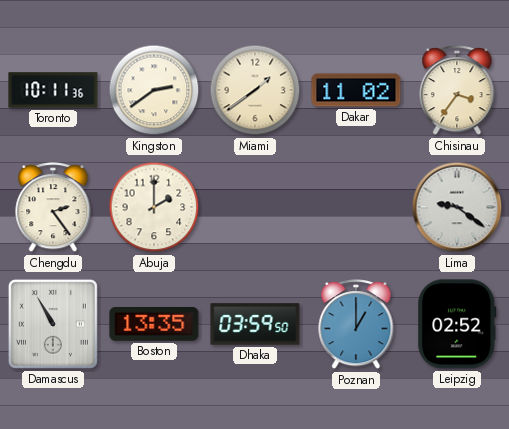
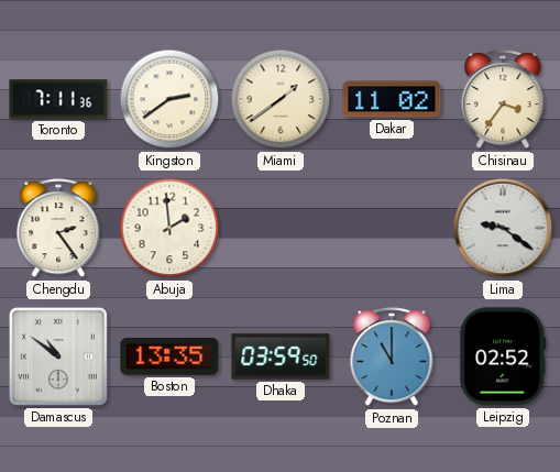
Toronto: 10:11 -> 7:11 (58, 99)
Abuja: 2:00 -> 1:59 (169, 228)
Damascus: 10:55 -> 10:51 (58, 356)
Poznan: 1:00 -> 11:00 (392, 358)
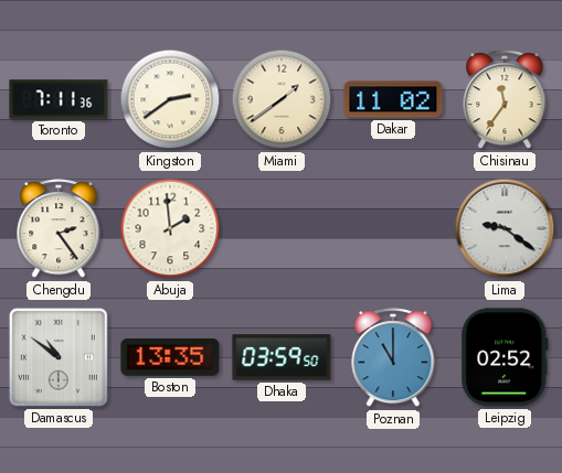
Chisinau: 3:36 -> 11:36 (505, 100)
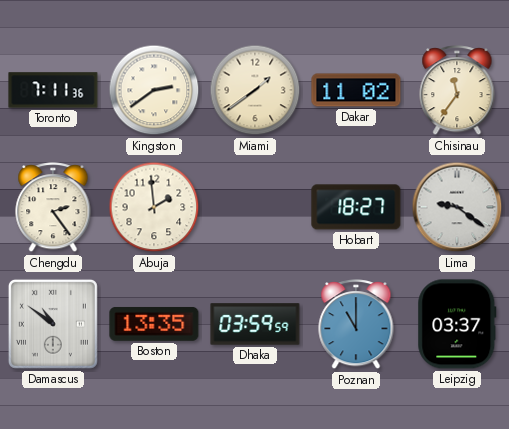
Hobart: none -> 18:27 (356, 207)
Dhaka: 03:59:50 -> 03:59:59 (255, 324)
Leipzig: 02:52 -> 03:37 (457, 324)
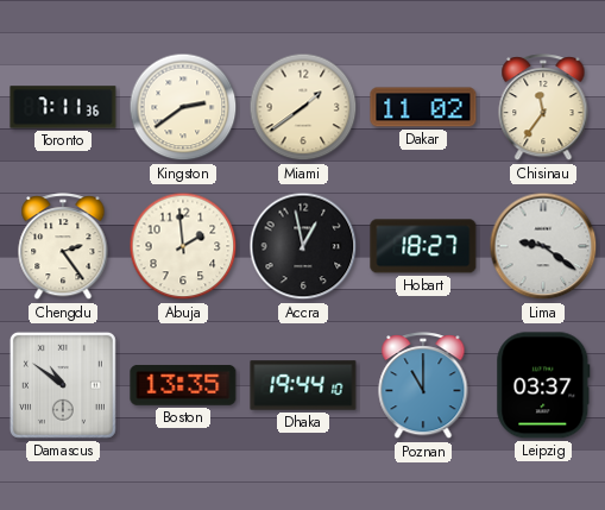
Accra: none -> 12:58 (303, 246)
Dhaka: 03:59 -> 19:44 (303, 385)
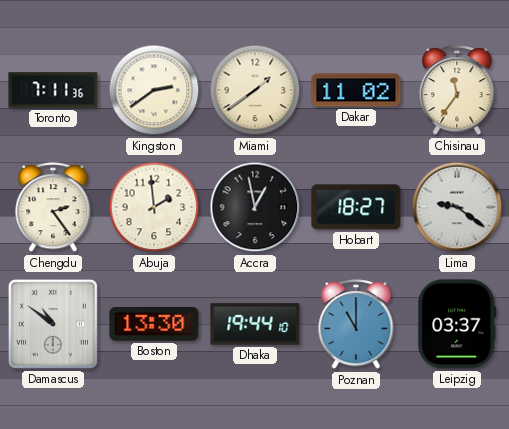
Boston: 13:35 -> 13:30 (154, 324)
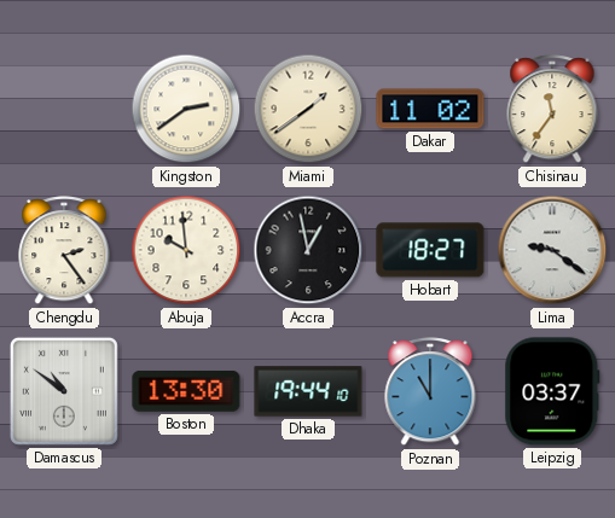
Toronto: 7:11 -> none (53, 90)
Abuja: 1:59 -> 9:59 (186, 250)
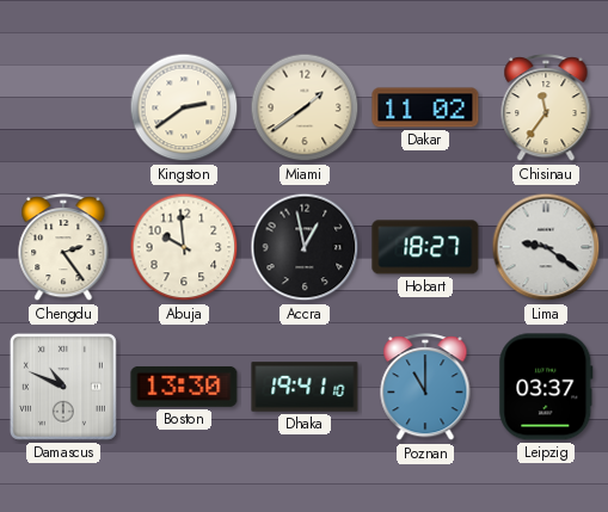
Damascus: 10:51 -> 10:49 (63, 387)
Dhaka: 19:44 -> 19:41 (305, 387)
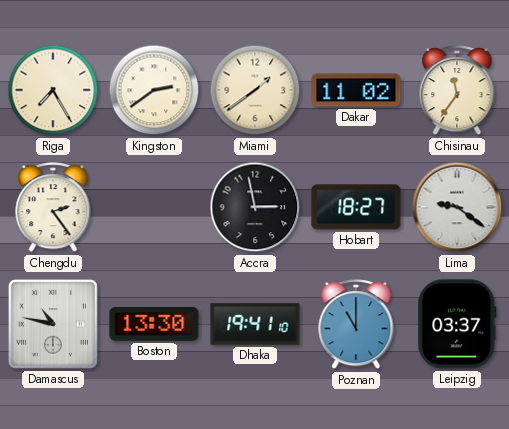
Riga: none -> 7:25 (53, 90)
Abuja: 9:59 -> none (184, 247)
Accra: 12:58 -> 2:58 (255, 207)
Damascus: 10:49 -> 10:47 (53, 324)
